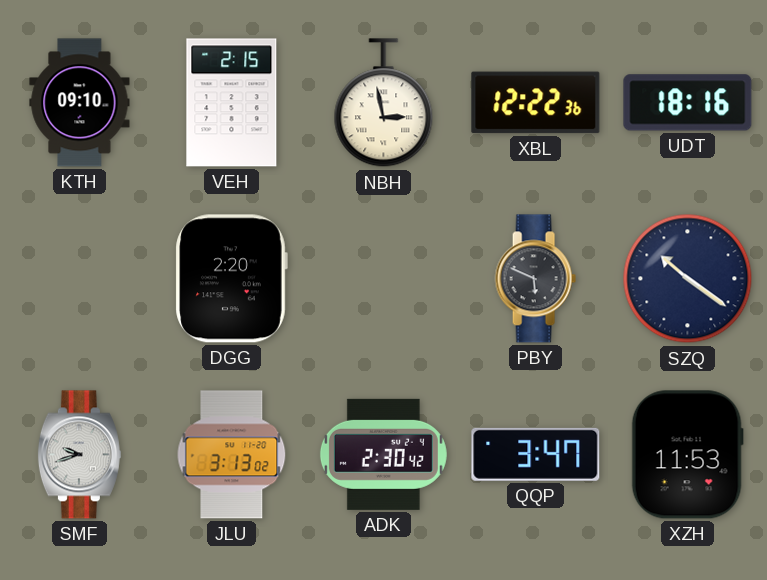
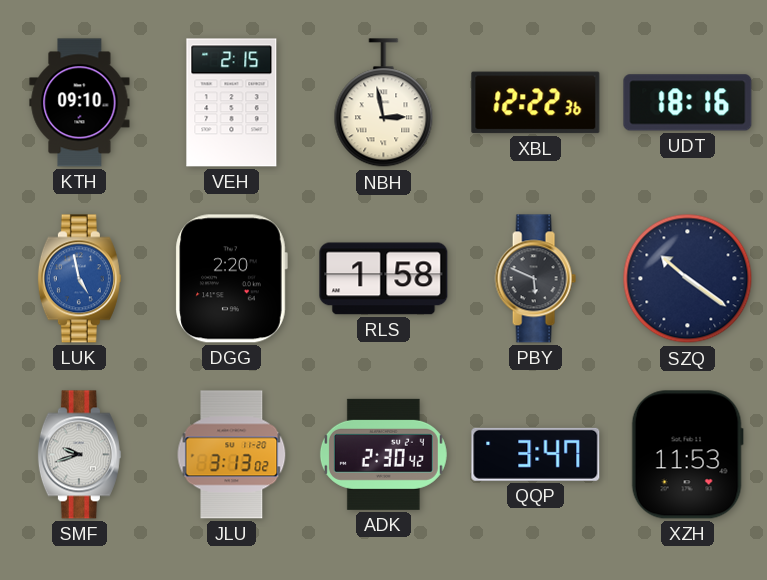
LUK: none -> 4:58 (79, 279)
RLS: none -> 1:58 (384, 279)
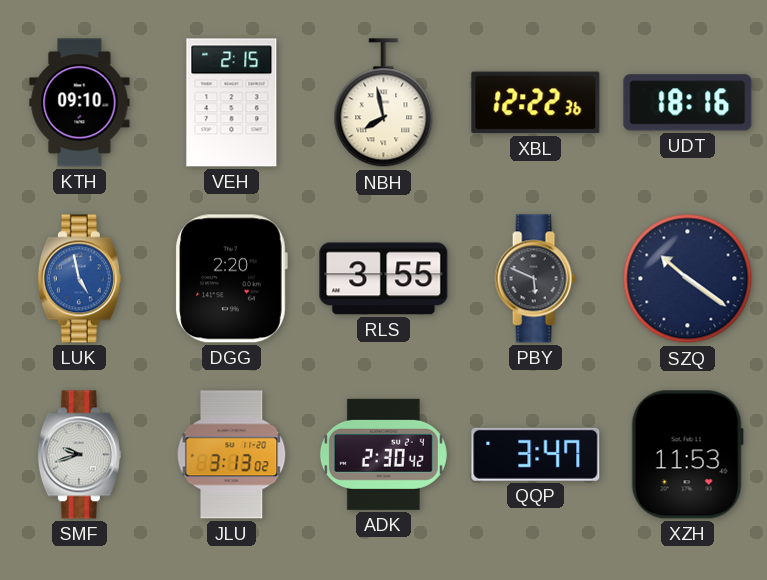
NBH: 2:58 -> 7:58 (384, 103)
RLS: 1:58 -> 3:55 (384, 279)
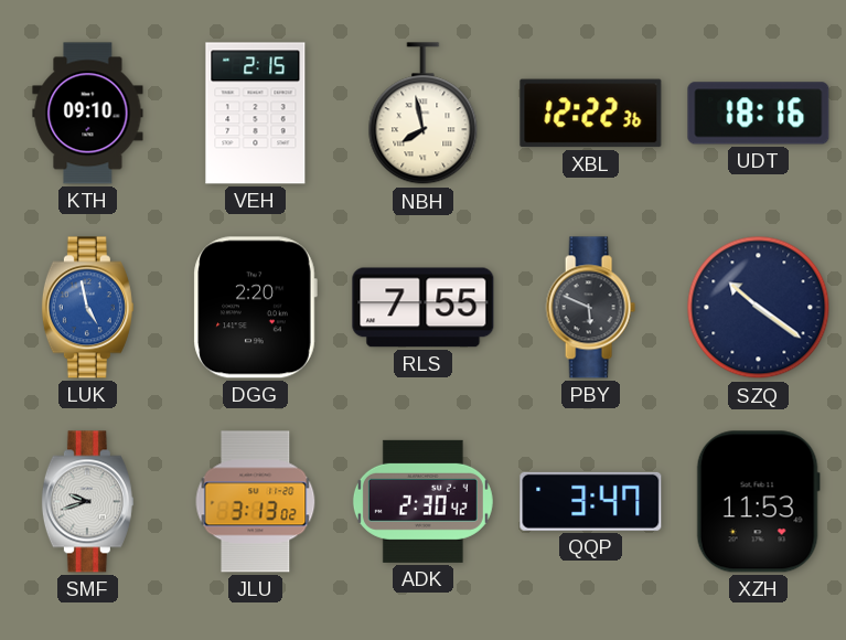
RLS: 3:55 -> 7:55 (424, 308)
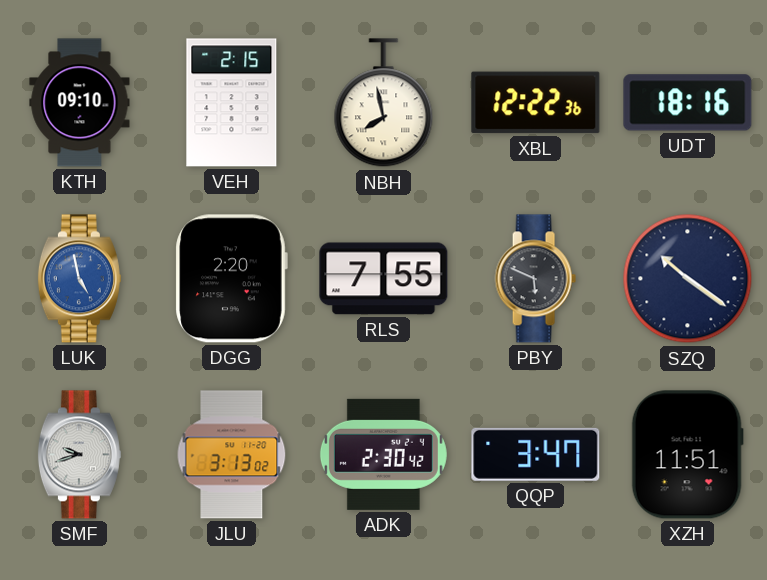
XZH: 11:53 -> 11:51 (687, 455)
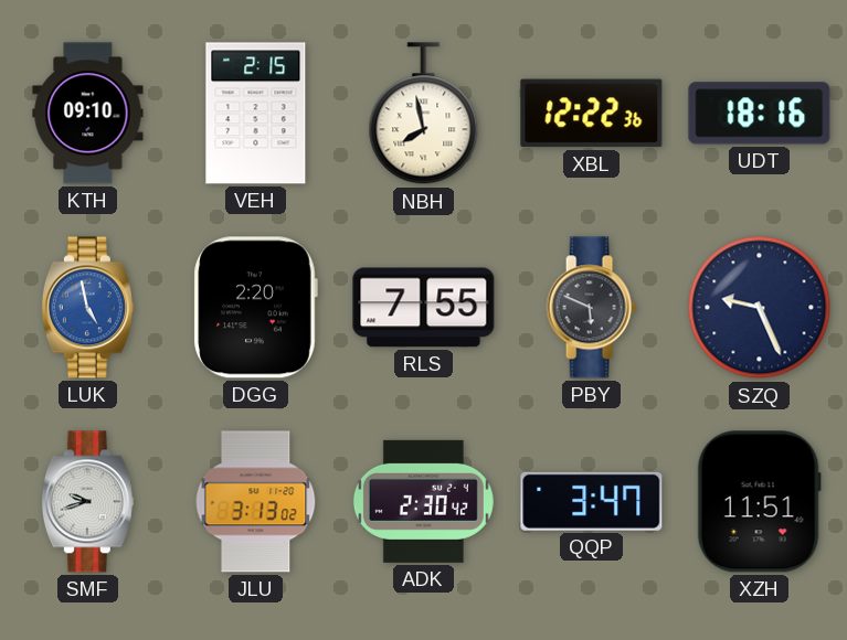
SZQ: 10:21 -> 9:26 (760, 308)
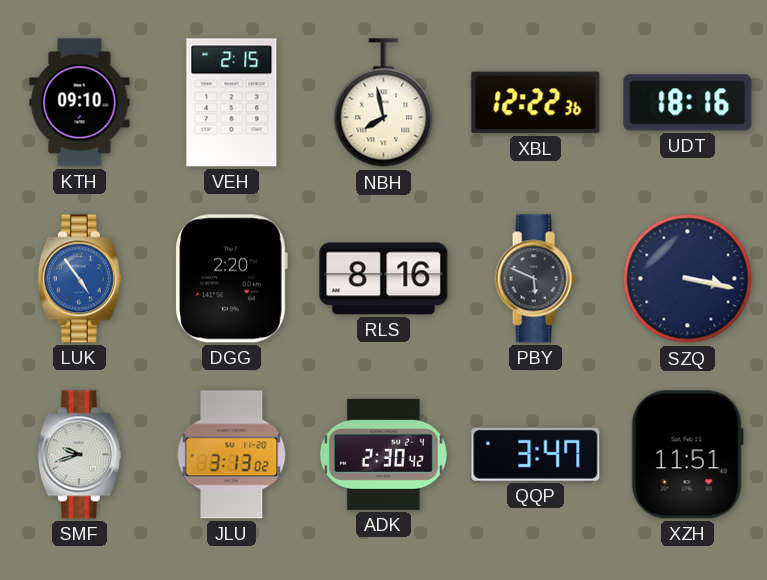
LUK: 4:58 -> 4:54 (79, 279)
RLS: 7:55 -> 8:16 (384, 279)
SZQ: 9:26 -> 3:17 (688, 279)
